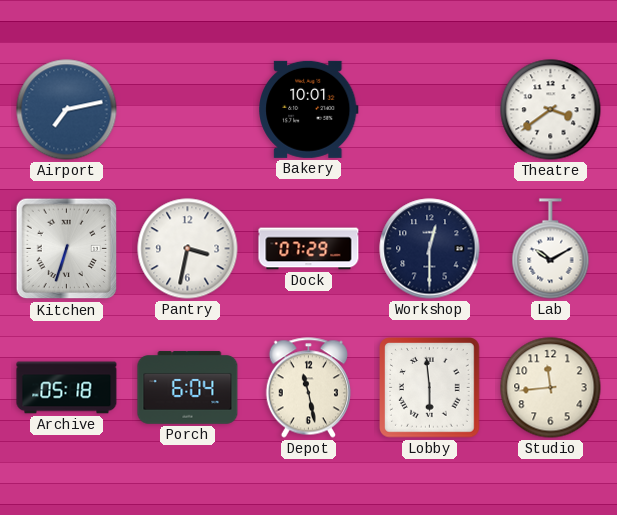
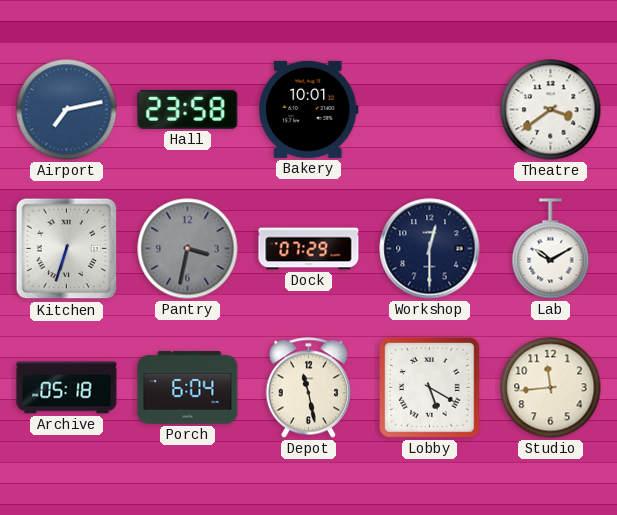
Hall: none -> 23:58 (188, 109)
Pantry dial: white -> grey (188, 249)
Lobby: 5:59 -> 5:20 (430, 388)
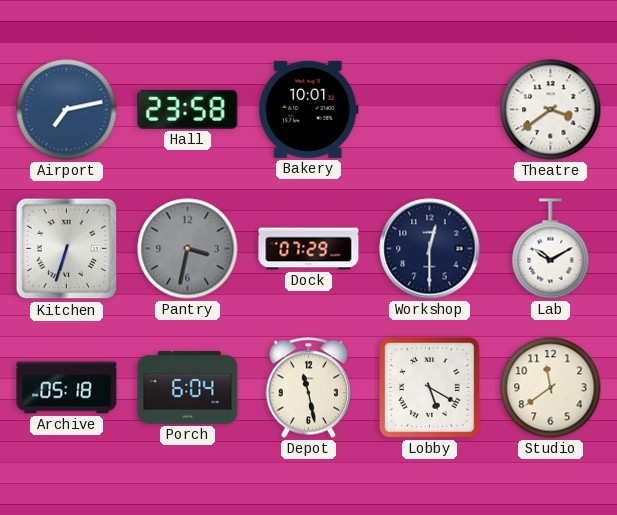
Studio: 11:44 -> 11:39 (551, 388)
